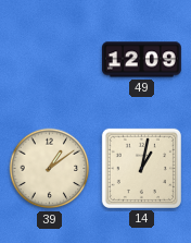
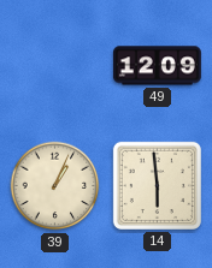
39: 1:09 -> 1:04 (55, 186)
14: 1:02 -> 5:59 (157, 185)
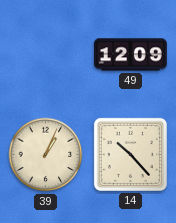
14: 5:59 -> 10:23 (130, 154)
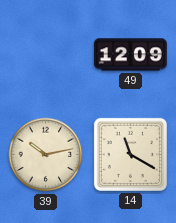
39: 1:04 -> 10:13 (46, 155)
14: 10:23 -> 11:20 (130, 154)
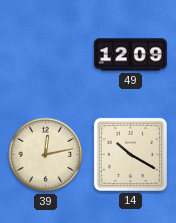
39: 10:13 -> 12:13 (46, 155)
14: 11:20 -> 10:20 (130, 154)
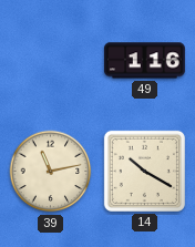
49: 12:09 -> 1:16 (145, 61)
39: 12:13 -> 11:13 (51, 172)
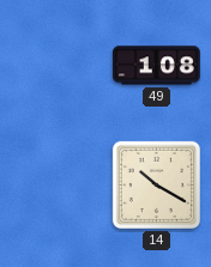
49: 1:16 -> 1:08 (157, 66)
39: 11:13 -> none (51, 172)
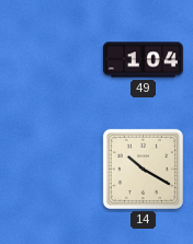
49: 1:08 -> 1:04 (144, 60)
